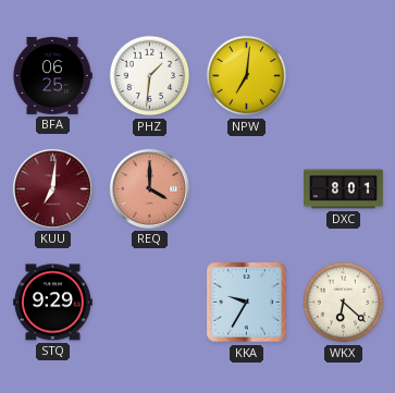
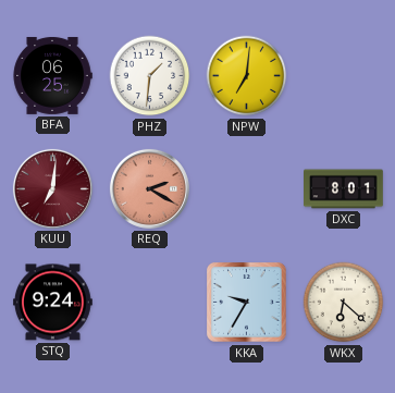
REQ: 4:00 -> 2:20 (149, 188)
STQ: 9:29 -> 9:24 (53, 303)
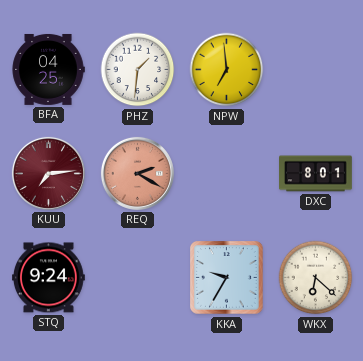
BFA: 06:25 -> 04:25 (48, 69)
NPW: 7:01 -> 6:59 (227, 70)
KUU: 7:01 -> 7:14 (48, 173)
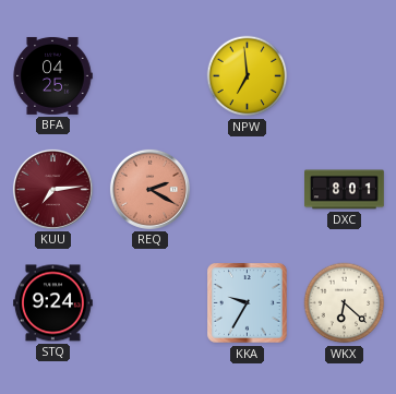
PHZ: 1:31 -> none (138, 70)
